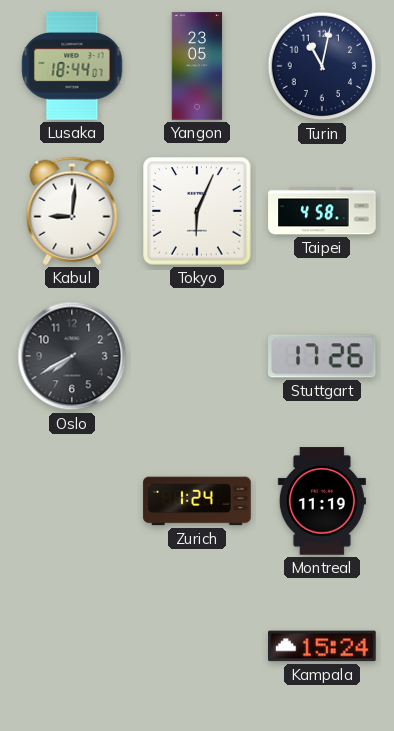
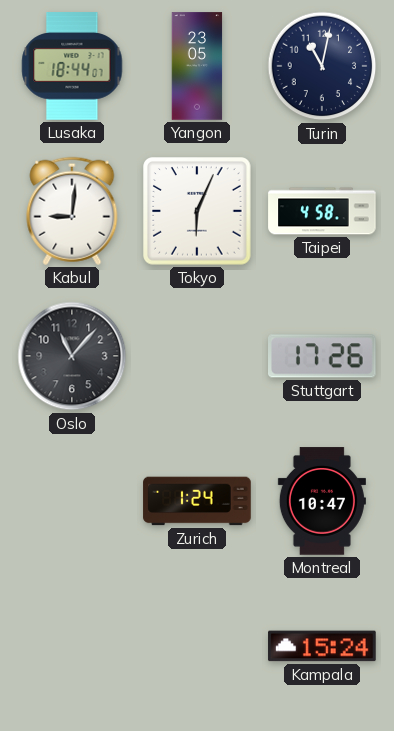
Oslo: 7:40 -> 11:07 (72, 356)
Montreal: 11:19 -> 10:47 (322, 501)
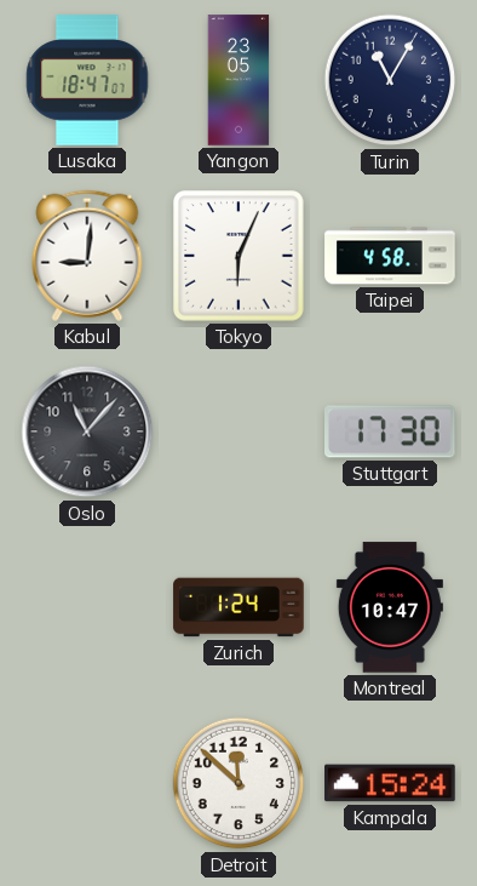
Lusaka: 18:44 -> 18:47 (87, 80)
Turin: 11:02 -> 11:05 (390, 80)
Stuttgart: 17:26 -> 17:30 (391, 431)
Detroit: none -> 11:52 (238, 783)
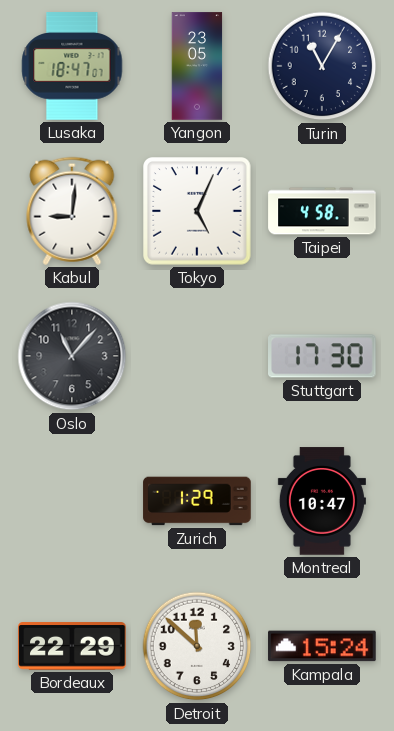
Tokyo: 6:04 -> 5:04 (197, 211)
Zurich: 1:24 -> 1:29 (197, 501)
Bordeaux: none -> 22:29 (72, 646)
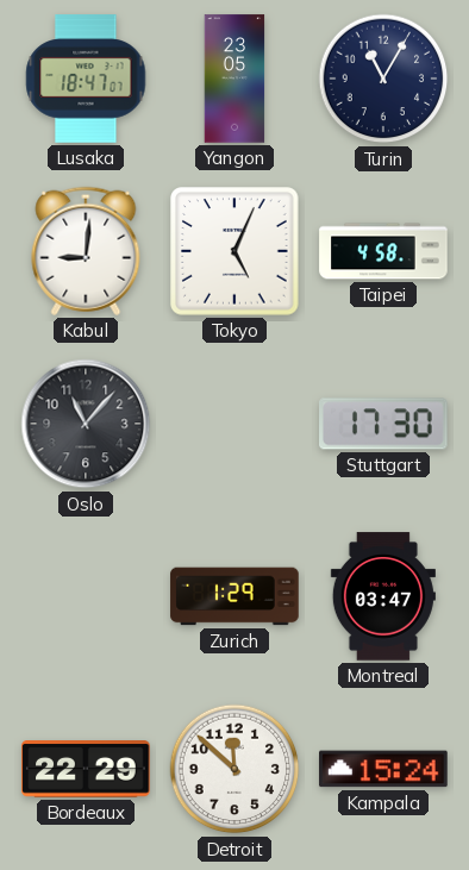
Montreal: 10:47 -> 03:47 (383, 596)
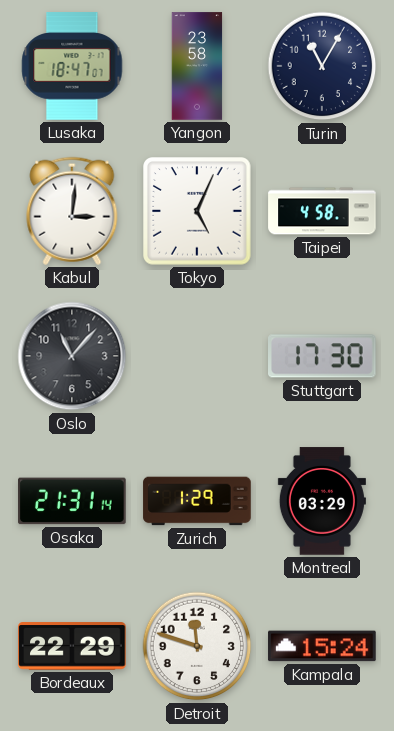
Yangon: 23:05 -> 23:58 (197, 66)
Kabul: 9:01 -> 3:01 (72, 211)
Osaka: none -> 21:31 (72, 501)
Montreal: 03:47 -> 03:29 (322, 501)
Detroit: 11:52 -> 11:48 (197, 646)
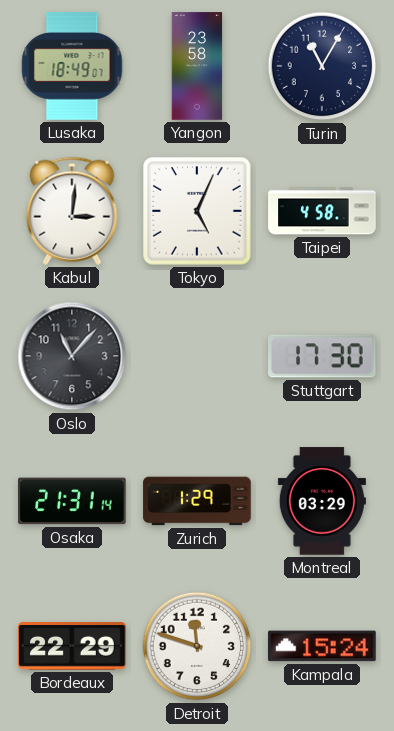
Lusaka: 18:47 -> 18:49 (72, 66)
